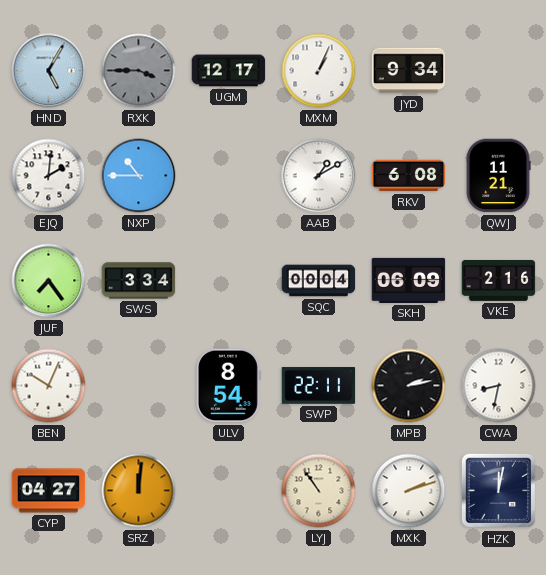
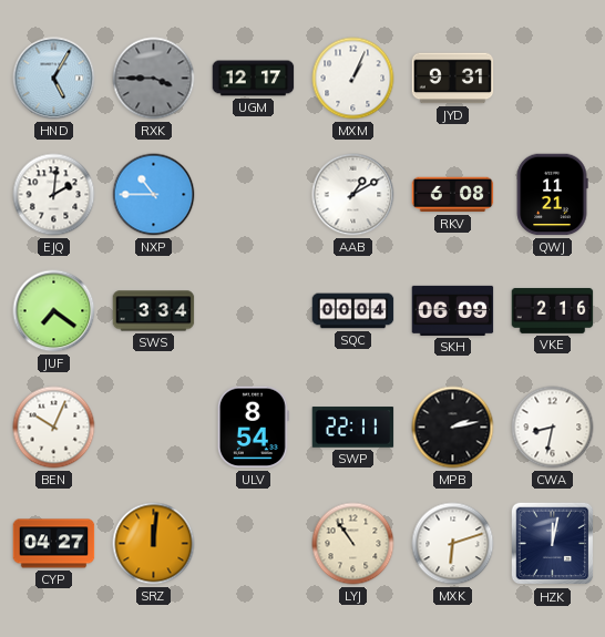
JYD: 9:34 -> 9:31 (453, 79)
JUF: 7:24 -> 7:21 (54, 311)
MXK: 2:12 -> 6:12 (453, 544)
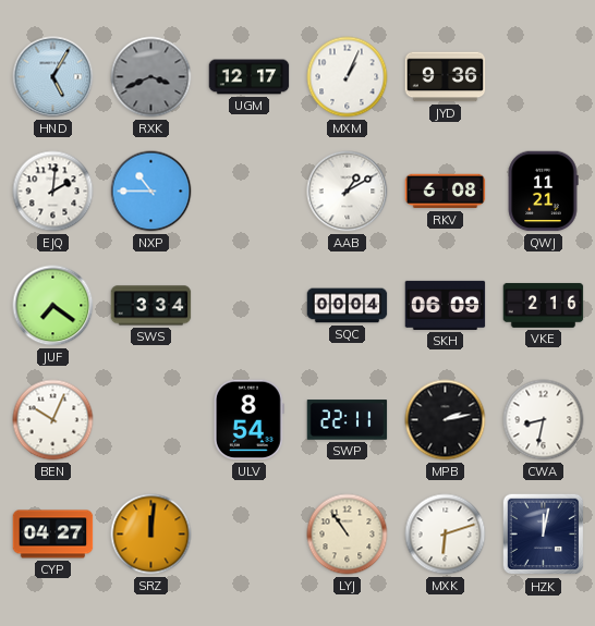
RXK: 3:45 -> 3:41 (151, 77)
JYD: 9:31 -> 9:36 (446, 77)
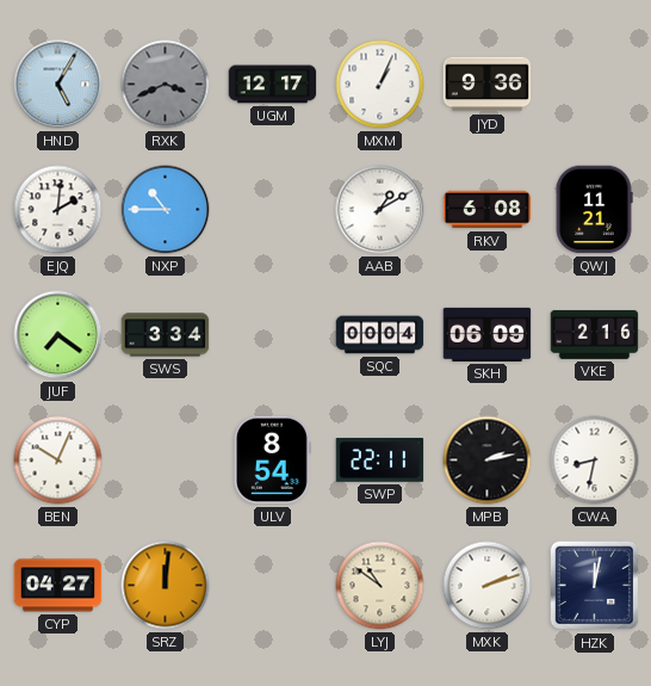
LYJ: 10:54 -> 10:51 (380, 586)
MXK: 6:12 -> 2:12 (488, 586)
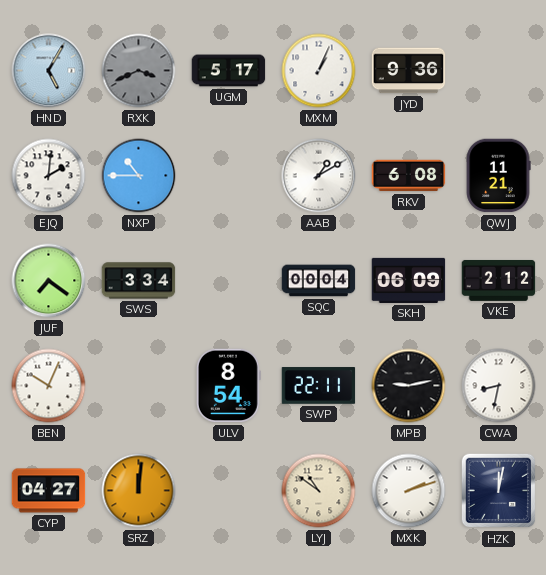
UGM: 12:17 -> 5:17 (229, 71)
VKE: 2:16 -> 2:12 (499, 280)
MPB: 2:13 -> 9:13 (409, 386)
